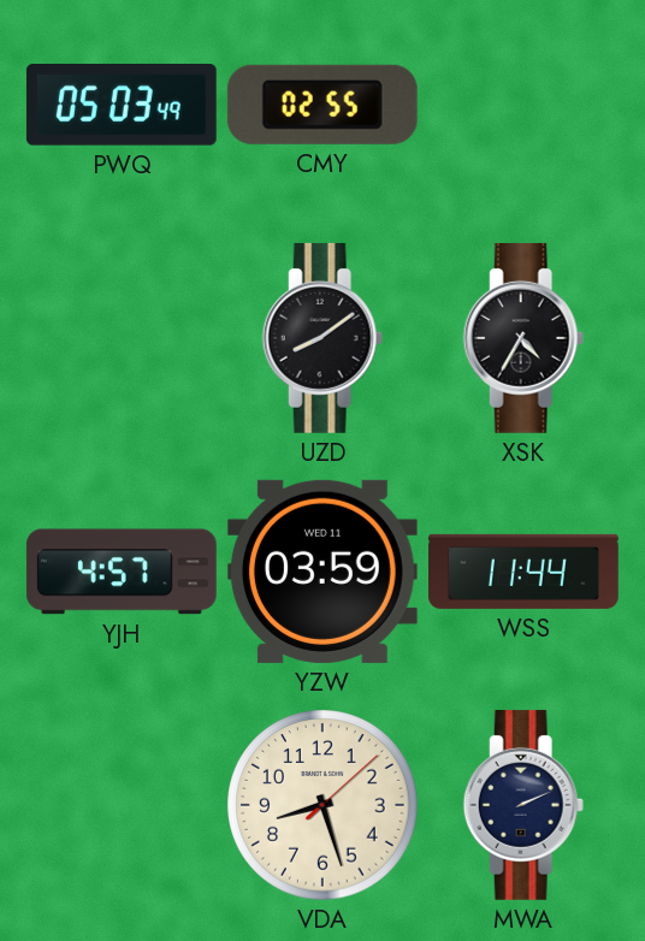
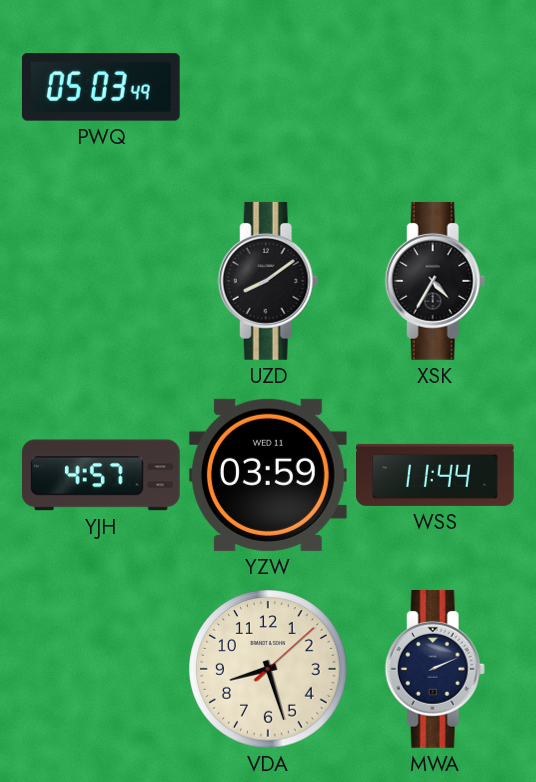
CMY: 02:55 -> none (322, 105)
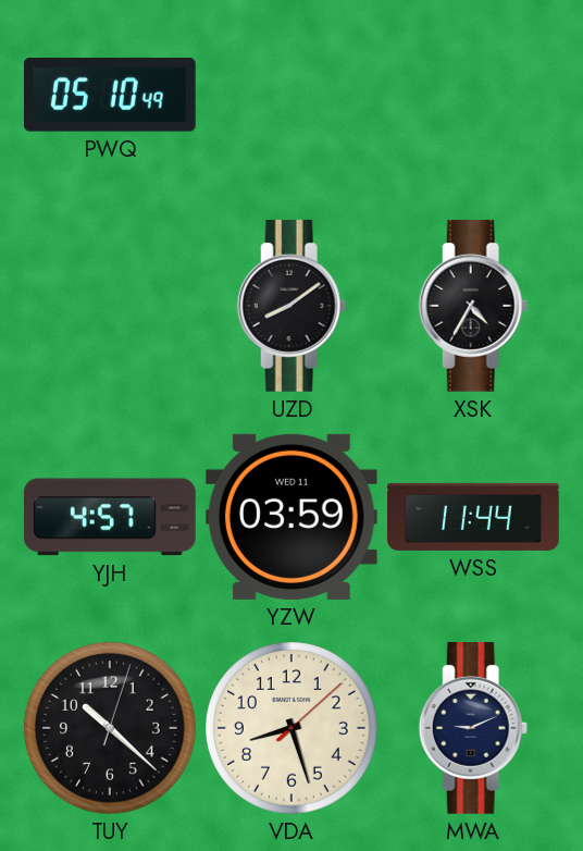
PWQ: 05:03 -> 05:10 (110, 96)
TUY: none -> 10:22 (110, 728)
MWA: 2:11 -> 9:11 (473, 728)
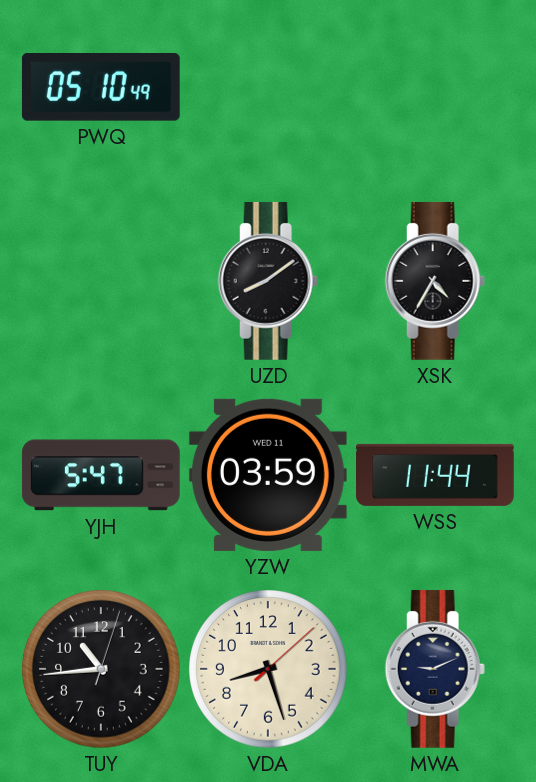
YJH: 4:57 -> 5:47 (101, 475)
TUY: 10:22 -> 10:44 (101, 669)
